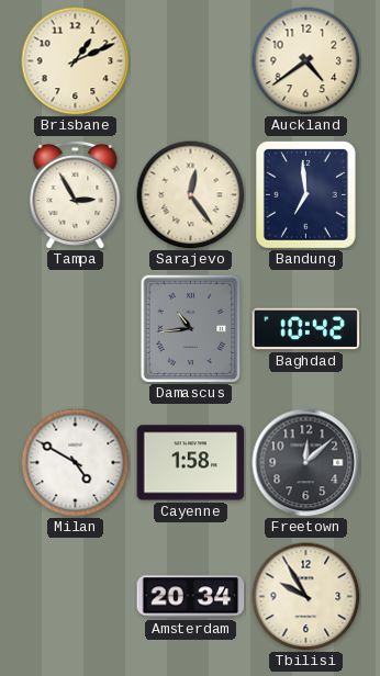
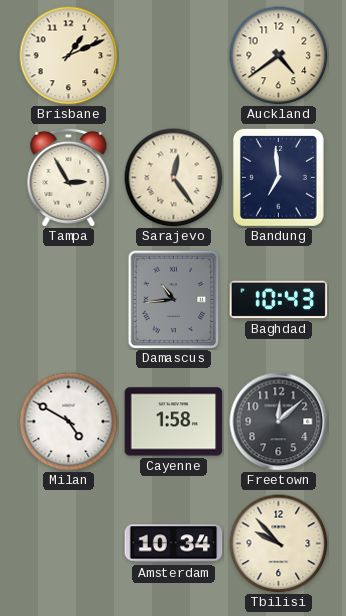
Baghdad: 10:42 -> 10:43 (279, 300)
Amsterdam: 20:34 -> 10:34 (174, 544)
Tbilisi: 9:55 -> 9:53 (279, 544)
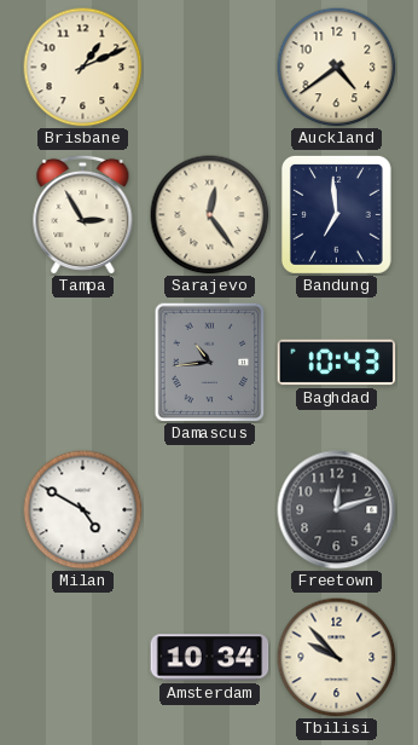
Cayenne: 1:58 -> none (174, 422)
Freetown: 12:08 -> 12:12 (337, 510)
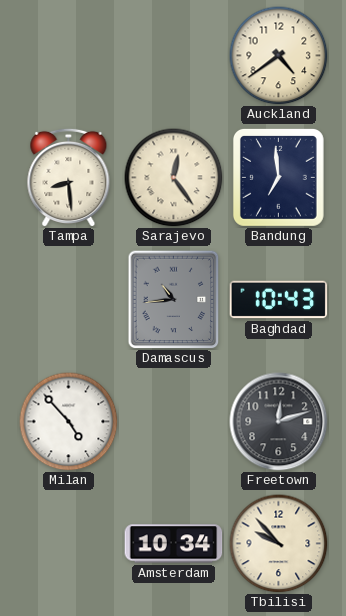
Brisbane: 1:11 -> none (83, 68)
Tampa: 2:55 -> 8:29 (69, 177)
Milan: 4:50 -> 4:53 (69, 422)
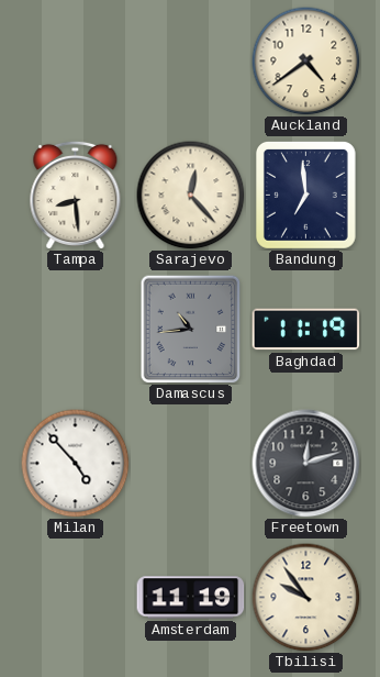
Sarajevo: 12:24 -> 12:23 (191, 196)
Baghdad: 10:43 -> 11:19 (306, 330)
Amsterdam: 10:34 -> 11:19 (191, 598)
Tbilisi: 9:53 -> 9:54 (306, 598)
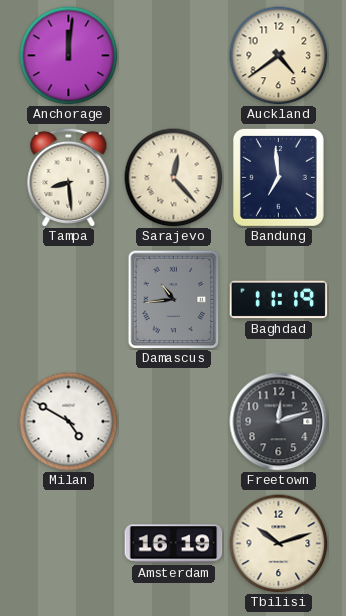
Anchorage: none -> 12:01 (69, 56)
Milan: 4:53 -> 4:50 (69, 422)
Amsterdam: 11:19 -> 16:19 (174, 544)
Tbilisi: 9:54 -> 10:12 (279, 544)
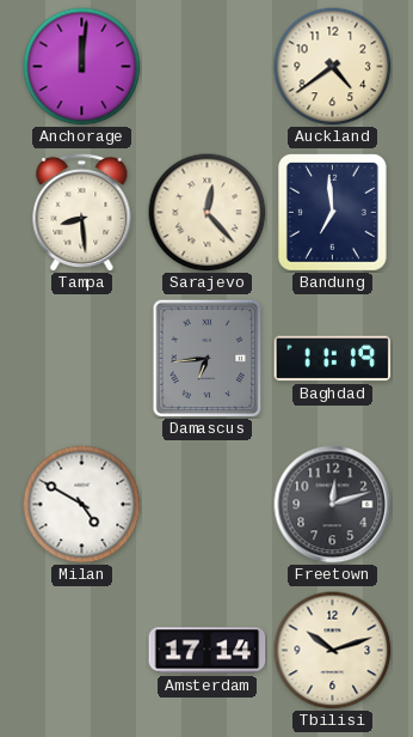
Damascus: 10:44 -> 6:44 (208, 358)
Amsterdam: 16:19 -> 17:14 (208, 651)
